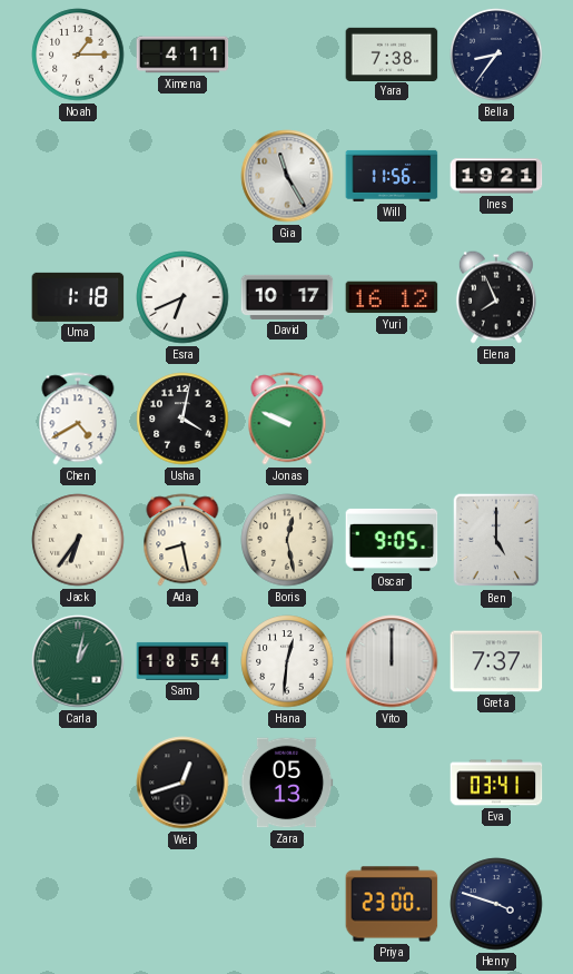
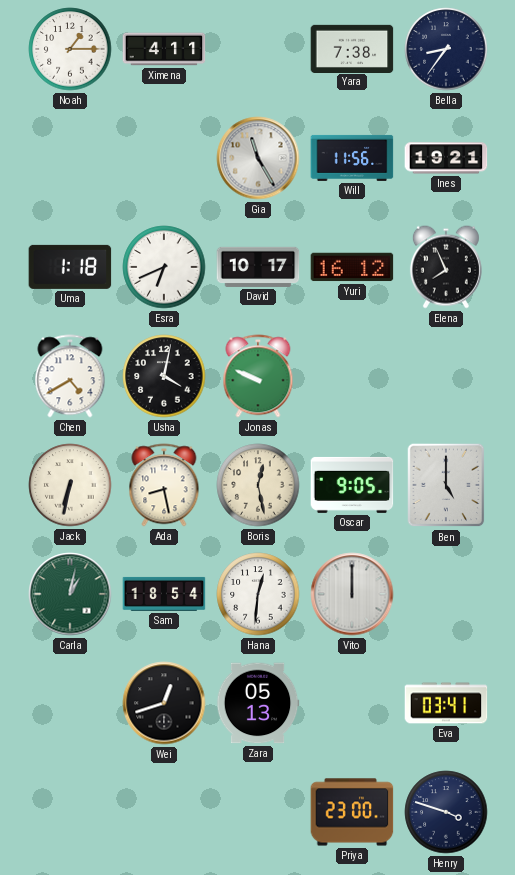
Jack: 6:36 -> 6:32 (70, 485)
Greta: 7:37 -> none (496, 661)
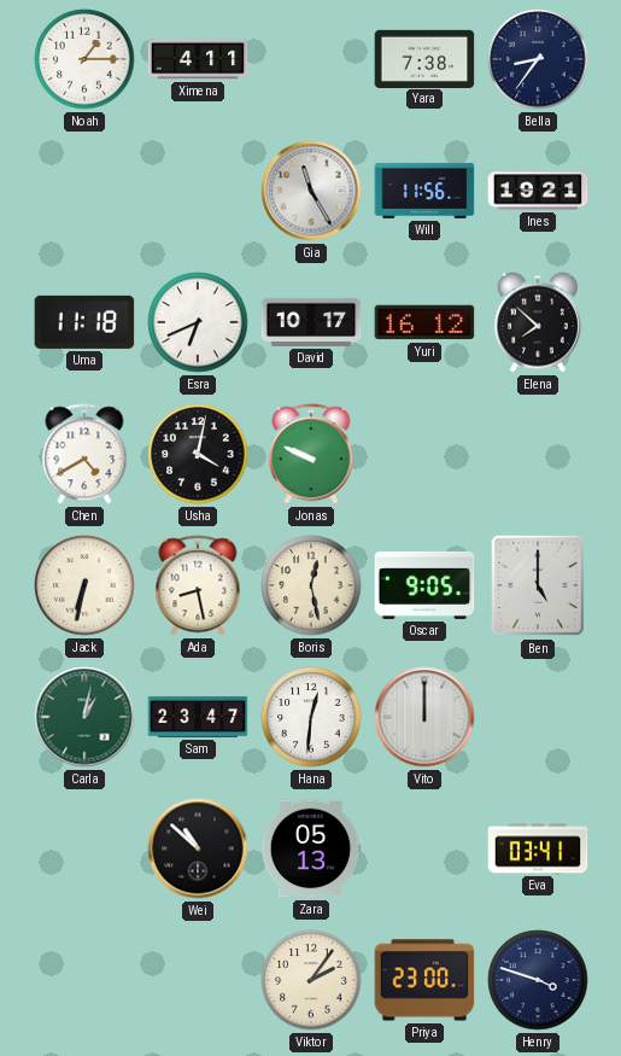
Uma: 1:18 -> 11:18 (84, 322)
Elena: 7:56 -> 7:52 (538, 322)
Sam: 18:54 -> 23:47 (198, 717)
Wei: 12:42 -> 10:52 (198, 848)
Viktor: none -> 2:06 (311, 980)
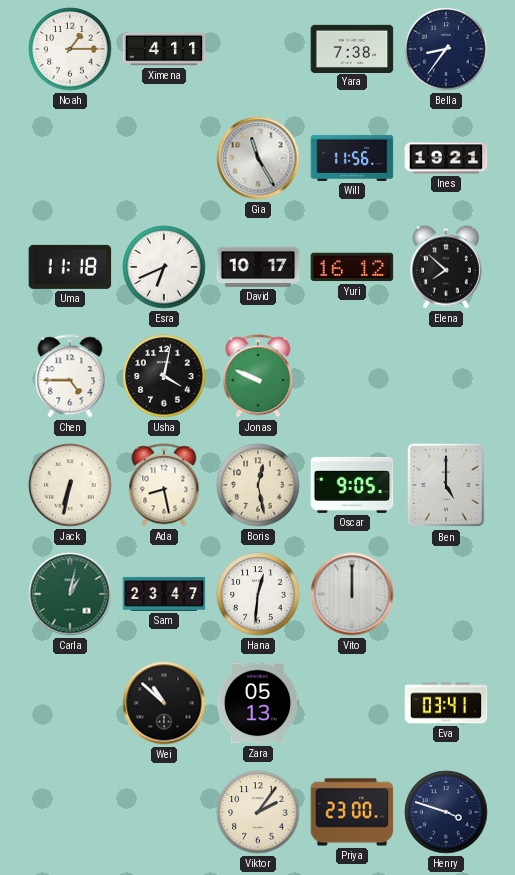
Chen: 4:40 -> 4:45 (70, 376)
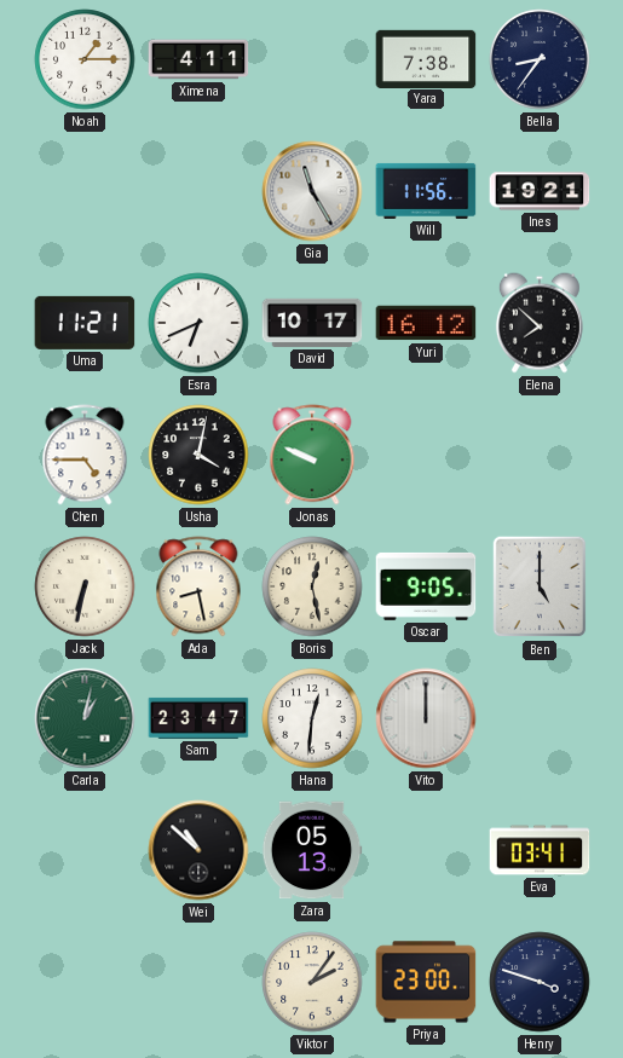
Uma: 11:18 -> 11:21 (85, 323)
